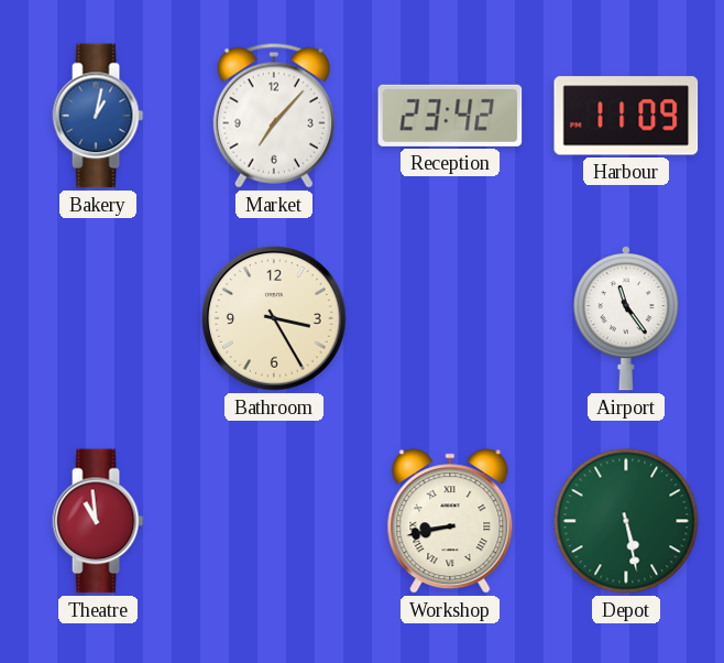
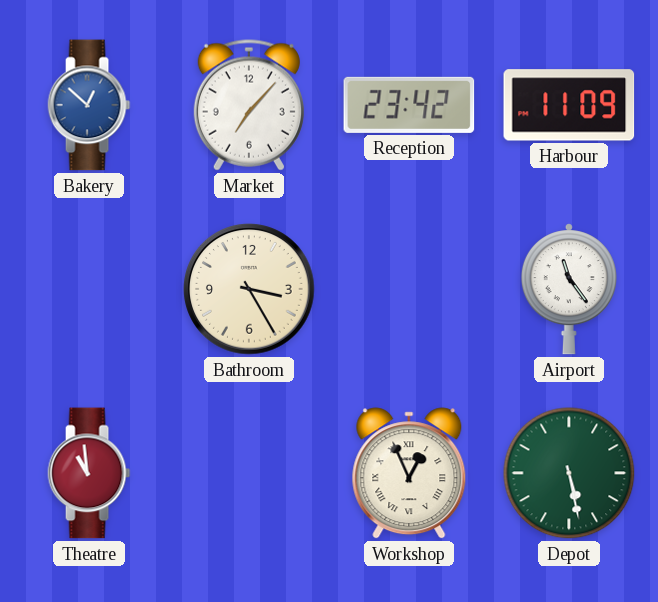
Bakery: 1:02 -> 12:52 (89, 105)
Workshop: 8:43 -> 12:56 (409, 473)
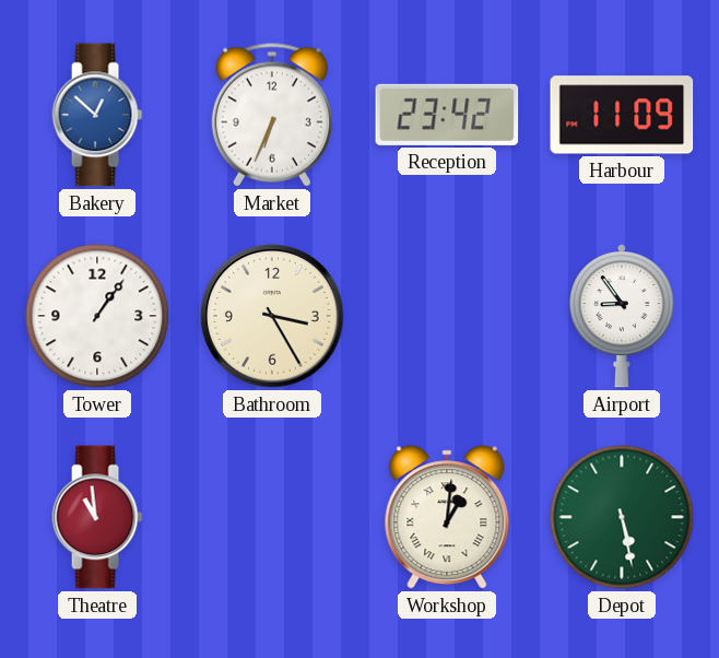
Market: 7:07 -> 6:34 (272, 115)
Tower: none -> 1:06 (97, 316)
Airport: 11:24 -> 8:54 (622, 316)
Workshop: 12:56 -> 1:01 (447, 517)
